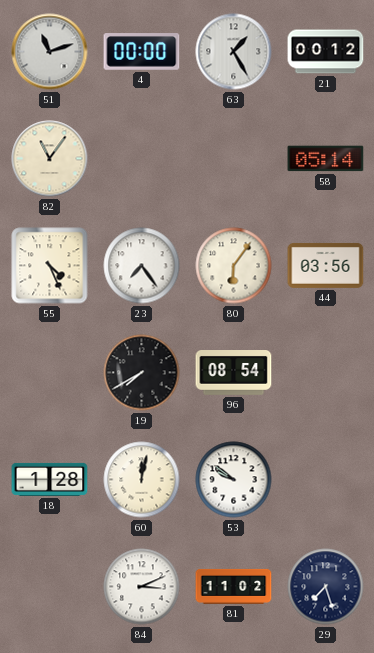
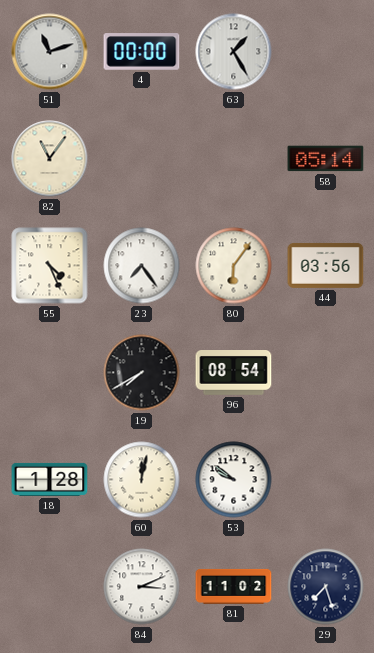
21: 00:12 -> none (326, 52)
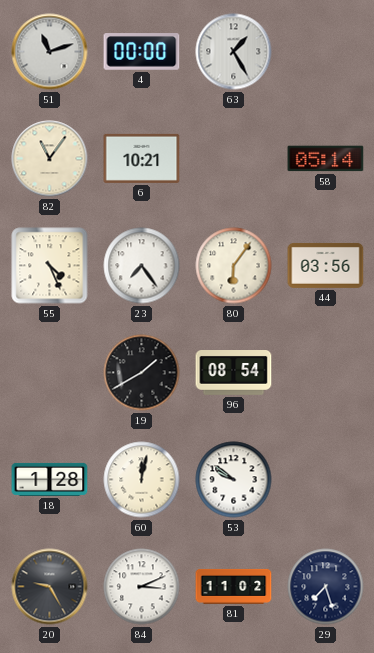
6: none -> 10:21 (142, 158)
19: 7:40 -> 1:40 (142, 373)
20: none -> 9:25 (50, 587)
